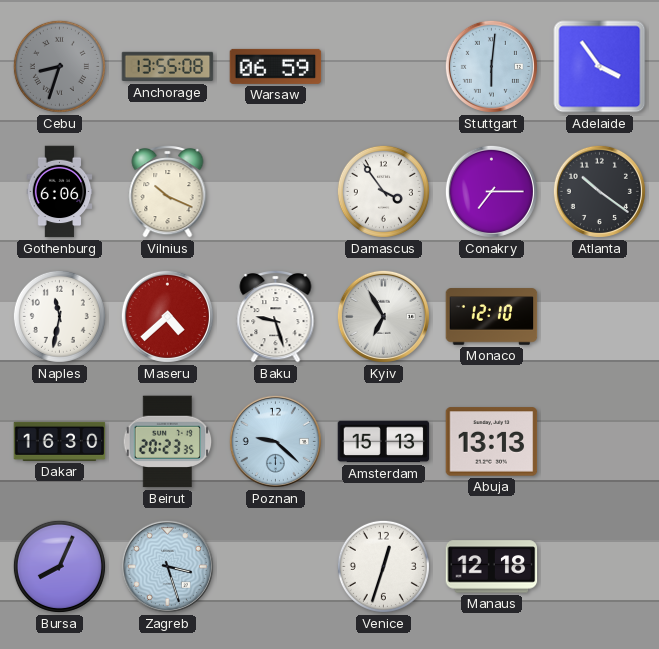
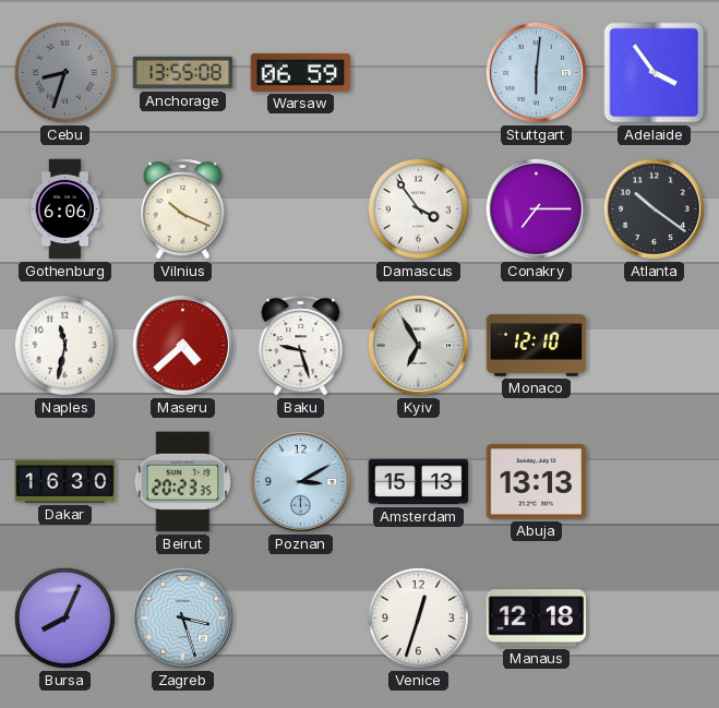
Poznan: 9:22 -> 3:10 (300, 481)
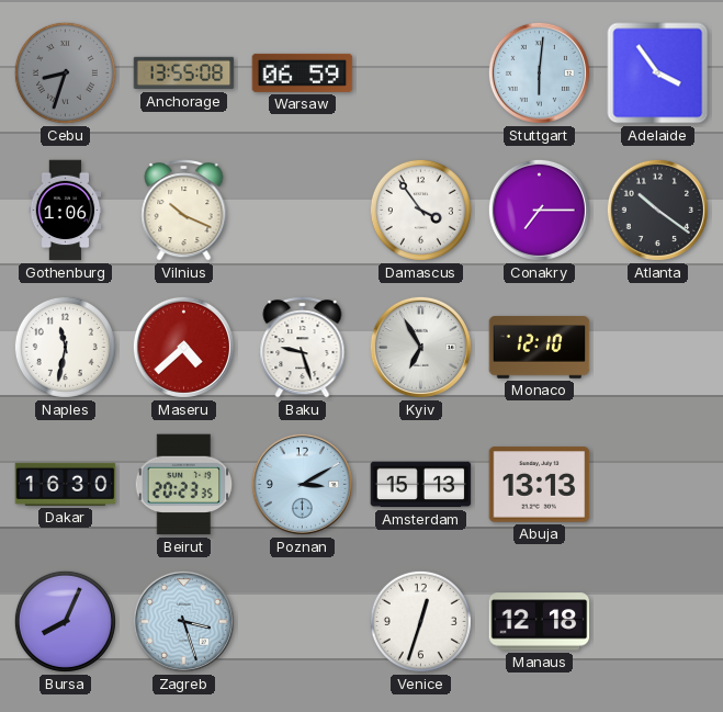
Gothenburg: 6:06 -> 1:06 (66, 211)
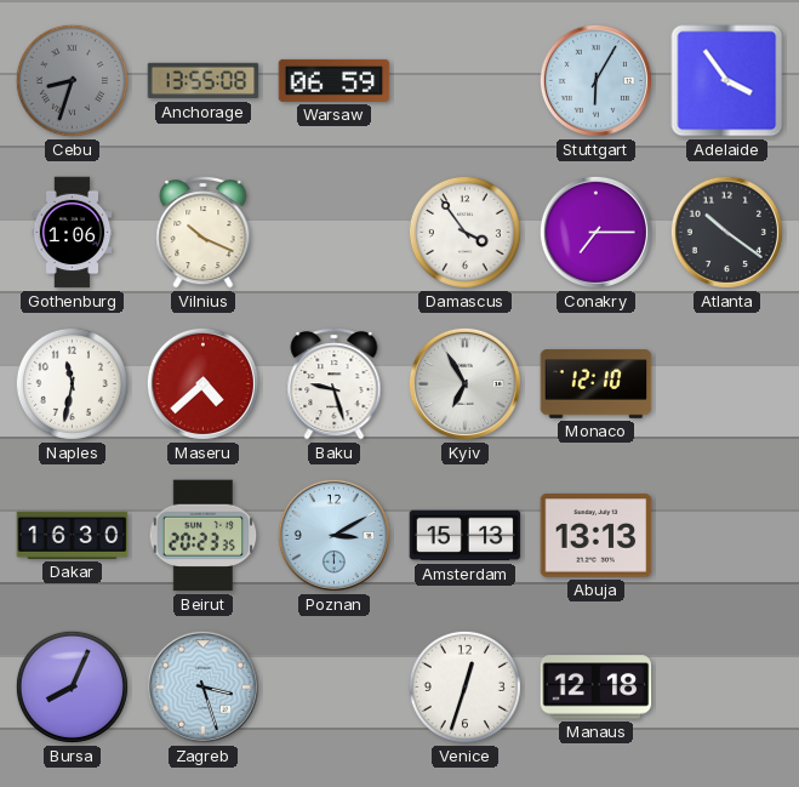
Stuttgart: 6:01 -> 6:05 (595, 80)
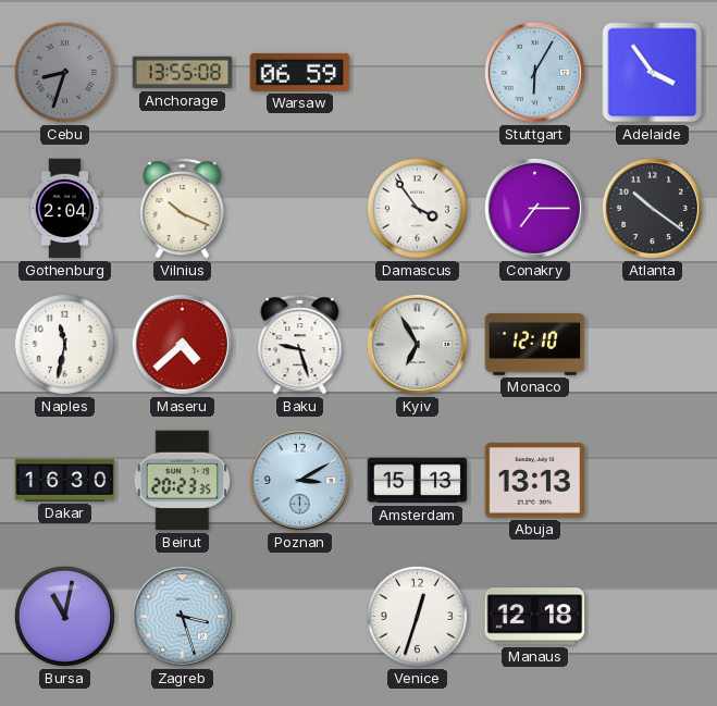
Gothenburg: 1:06 -> 2:04 (65, 209)
Bursa: 8:04 -> 11:02 (64, 616)
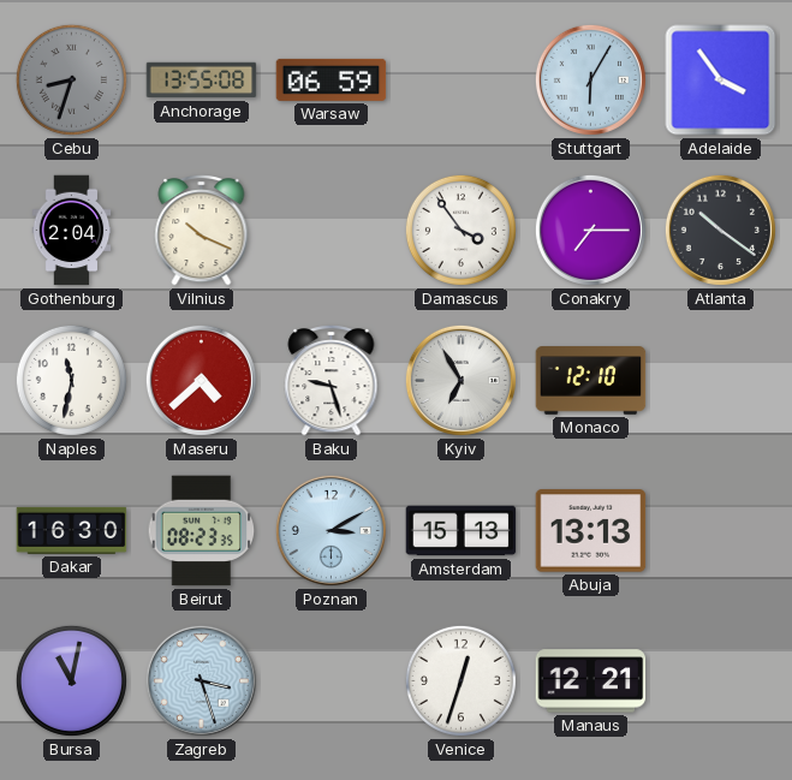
Beirut: 20:23 -> 08:23 (202, 531)
Manaus: 12:18 -> 12:21 (591, 681)
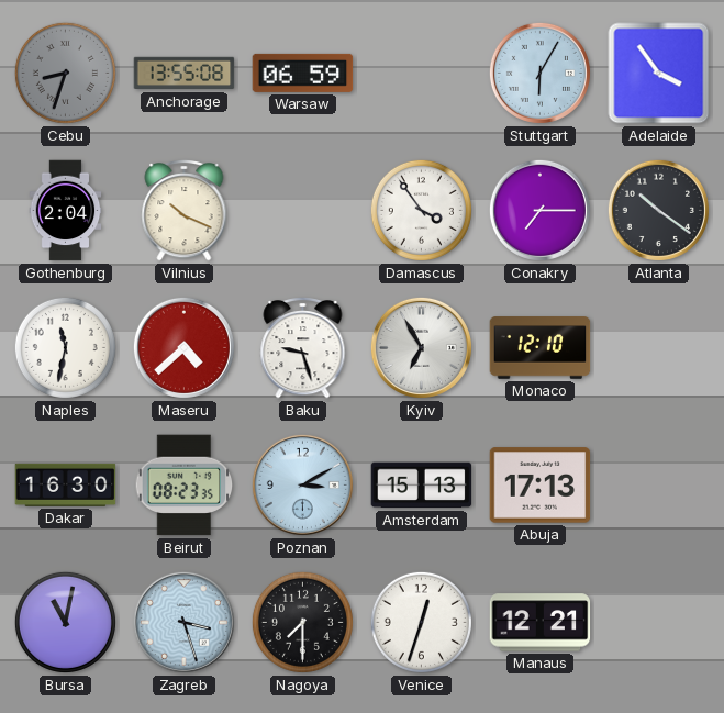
Abuja: 13:13 -> 17:13 (541, 486)
Nagoya: none -> 7:30 (302, 622)
